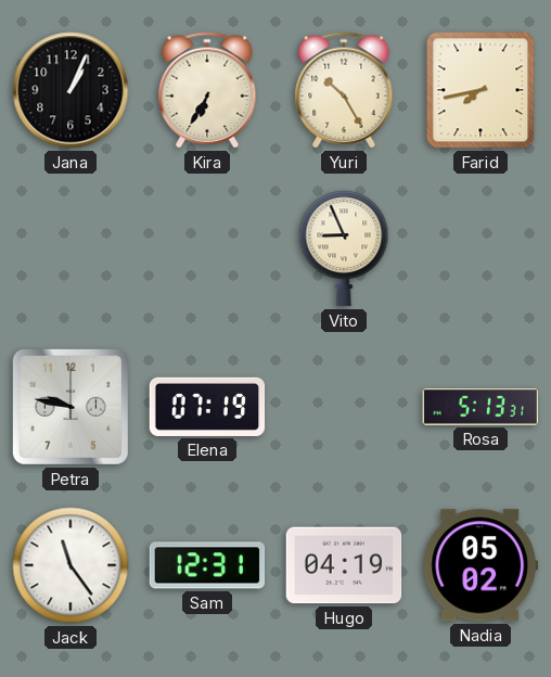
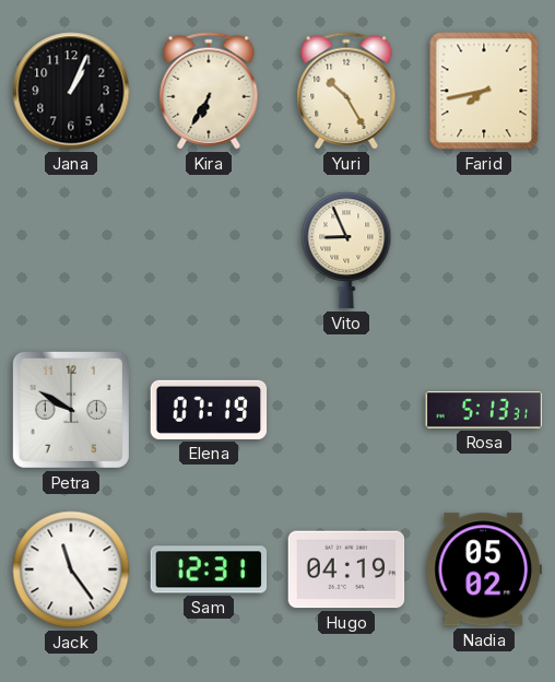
Petra: 9:47 -> 9:50 (71, 410)
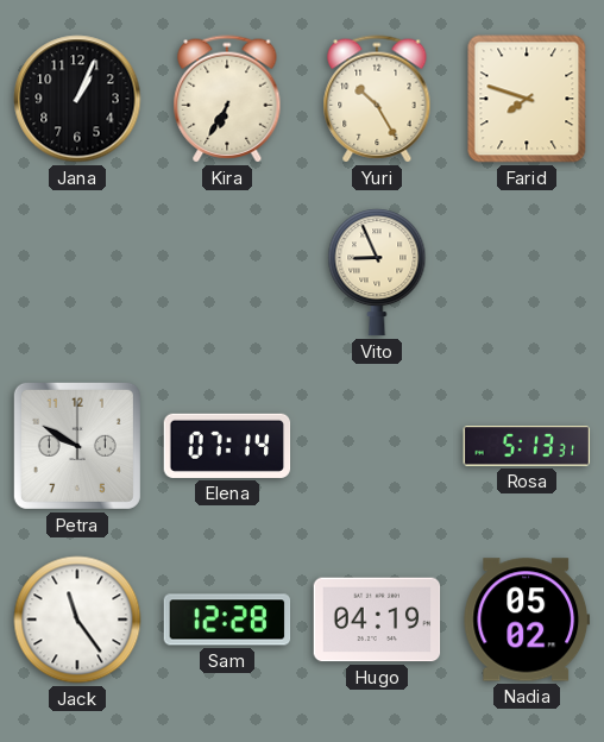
Farid: 7:43 -> 7:48 (527, 99)
Elena: 07:19 -> 07:14 (227, 446)
Sam: 12:31 -> 12:28 (227, 620)
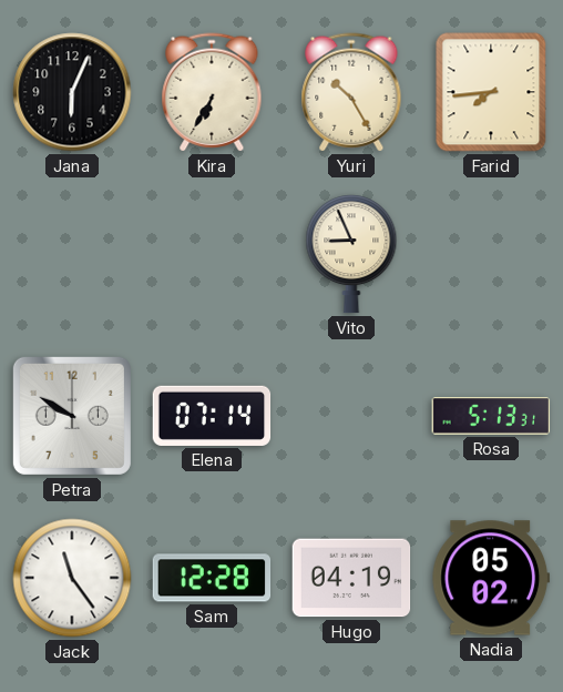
Jana: 1:04 -> 6:04 (72, 92)
Farid: 7:48 -> 7:44 (491, 92)
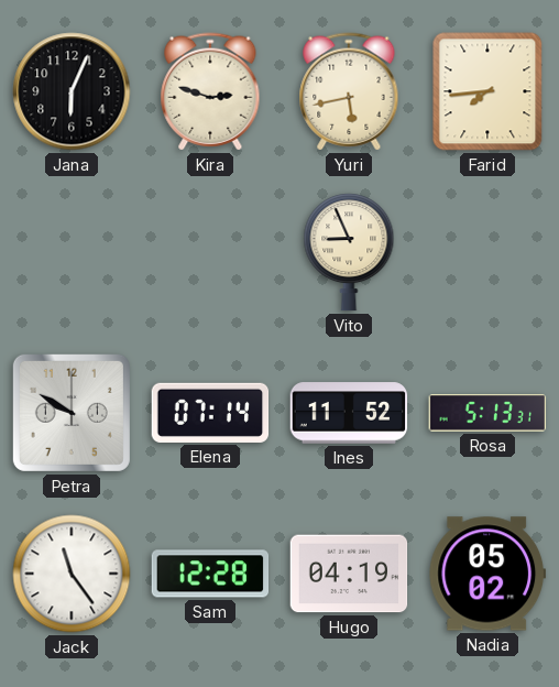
Kira: 6:35 -> 2:48 (210, 91)
Yuri: 10:25 -> 5:43 (349, 91)
Ines: none -> 11:52 (349, 413)
